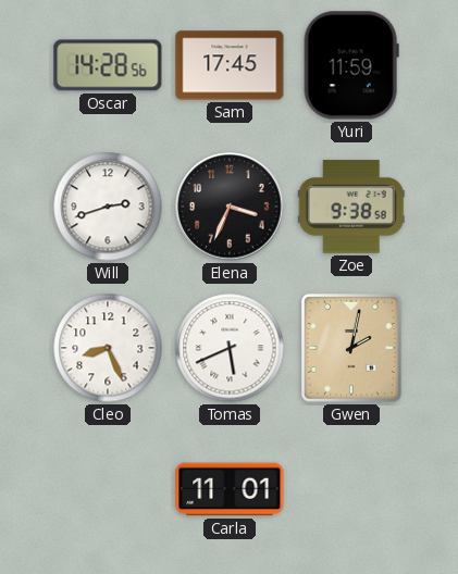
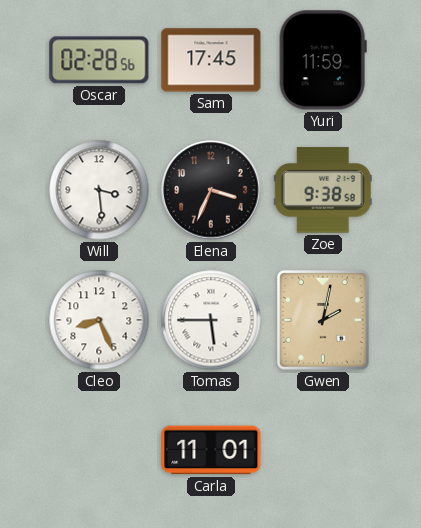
Oscar: 14:28 -> 02:28 (99, 60)
Will: 2:42 -> 3:29 (99, 190)
Tomas: 5:41 -> 5:45 (211, 320)
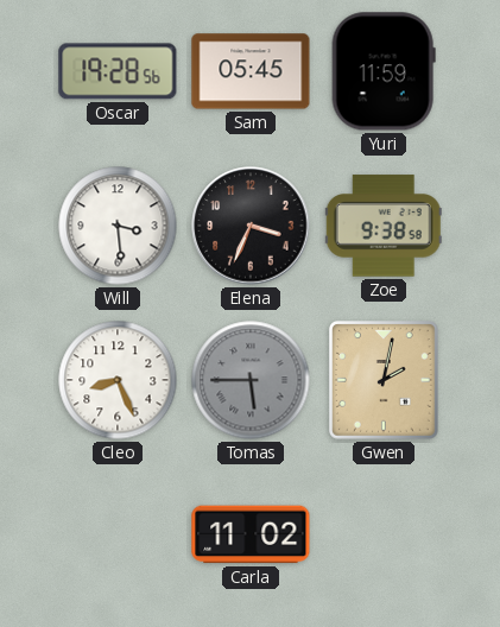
Oscar: 02:28 -> 19:28 (118, 71)
Sam: 17:45 -> 05:45 (251, 71)
Tomas dial: white -> grey (251, 380)
Carla: 11:01 -> 11:02 (251, 534)
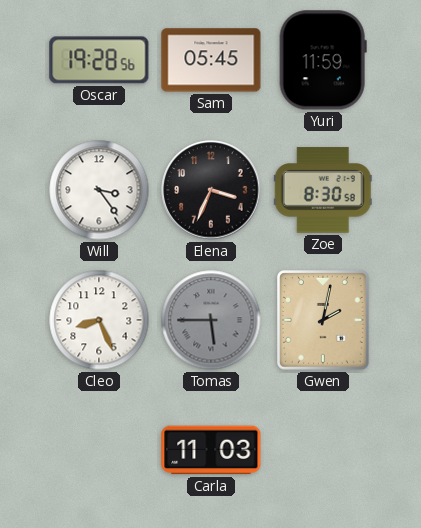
Will: 3:29 -> 3:24 (99, 190)
Zoe: 9:38 -> 8:30 (323, 190)
Carla: 11:02 -> 11:03 (211, 450)
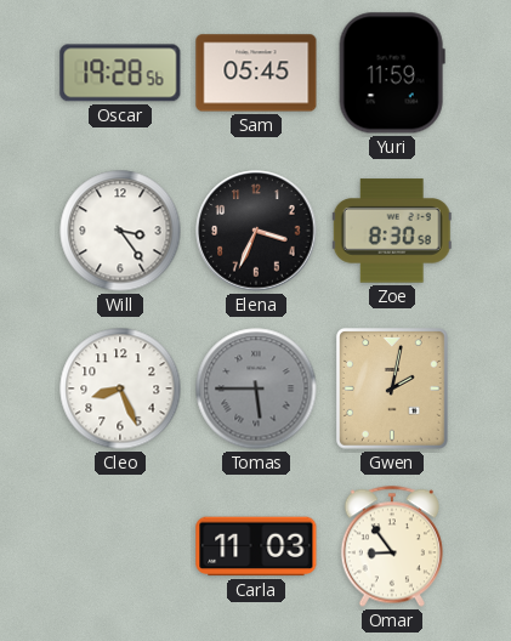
Omar: none -> 8:54 (392, 546)
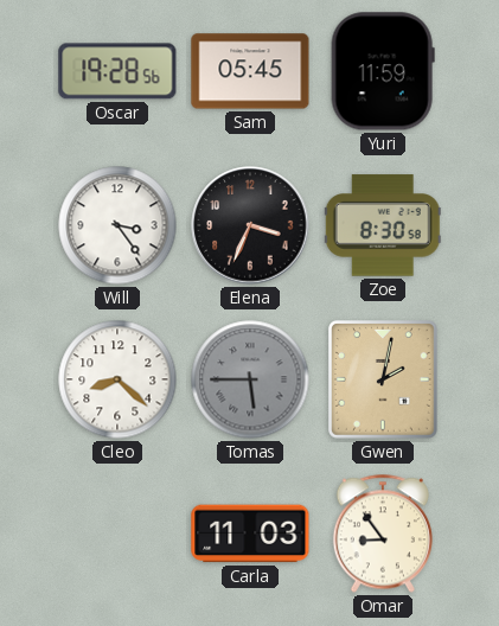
Cleo: 8:26 -> 8:22 (117, 379)
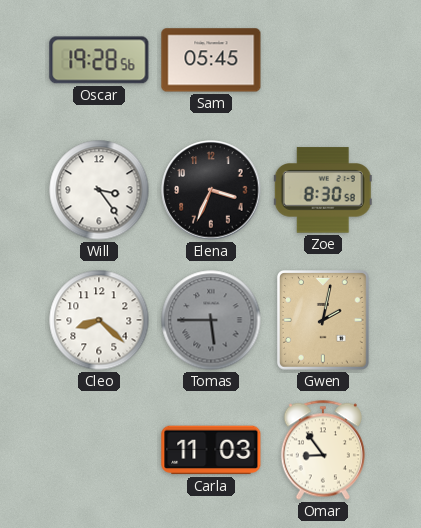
Yuri: 11:59 -> none (383, 71)
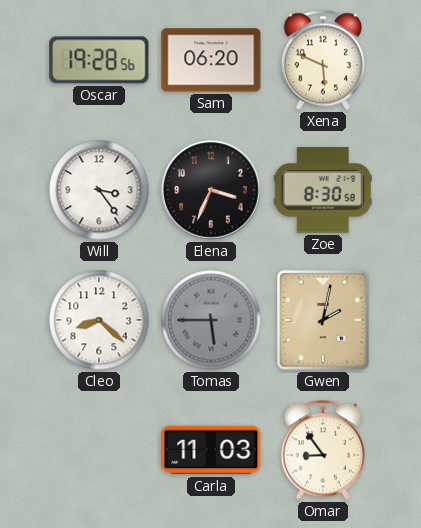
Sam: 05:45 -> 06:20 (211, 60)
Xena: none -> 5:49 (323, 60)
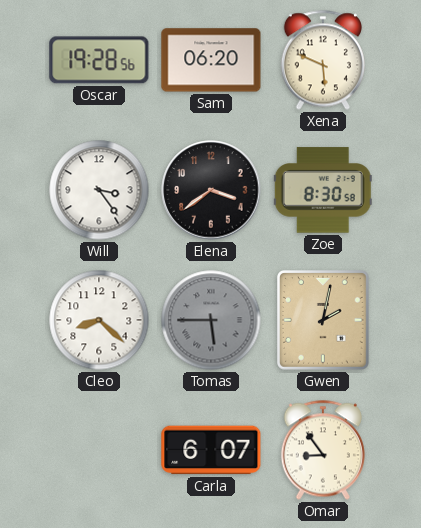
Elena: 3:34 -> 3:39 (211, 190)
Carla: 11:03 -> 6:07 (211, 450)
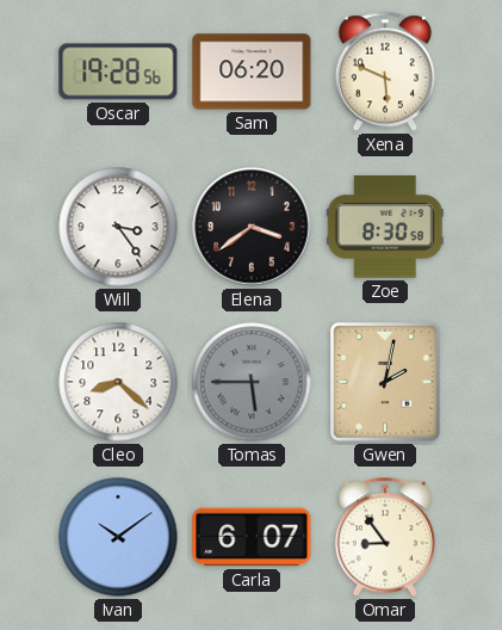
Ivan: none -> 10:09 (118, 537)
